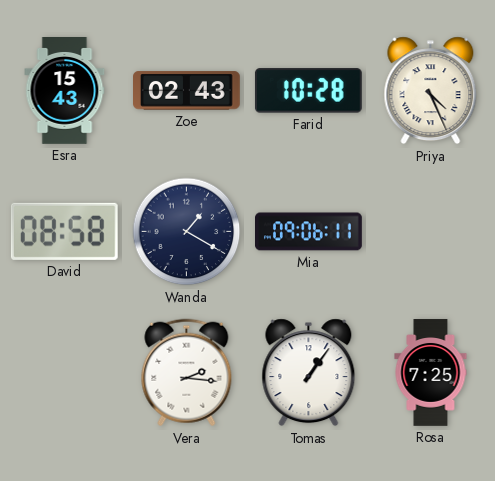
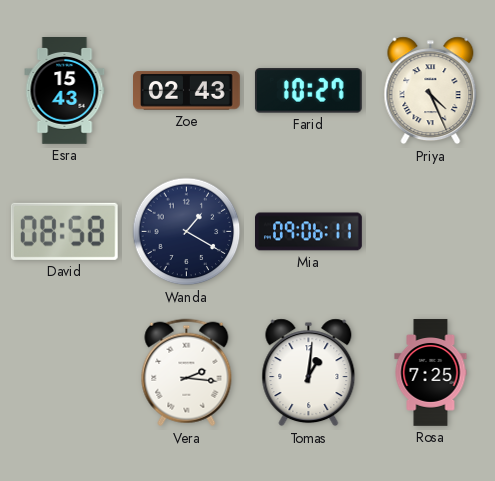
Farid: 10:28 -> 10:27 (308, 91)
Tomas: 1:06 -> 1:01 (309, 373)
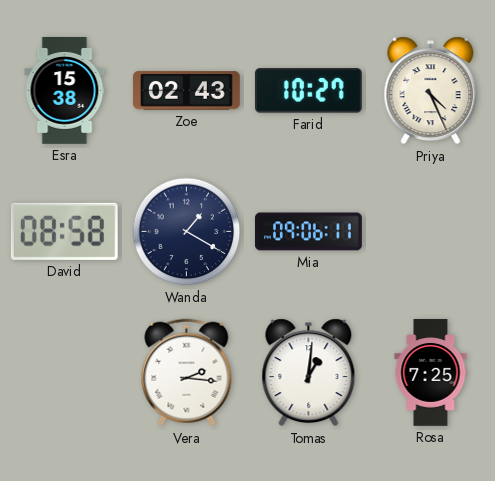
Esra: 15:43 -> 15:38 (65, 91)
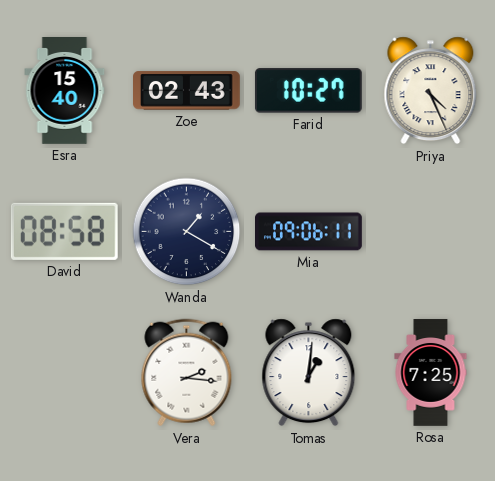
Esra: 15:38 -> 15:40 (65, 91)
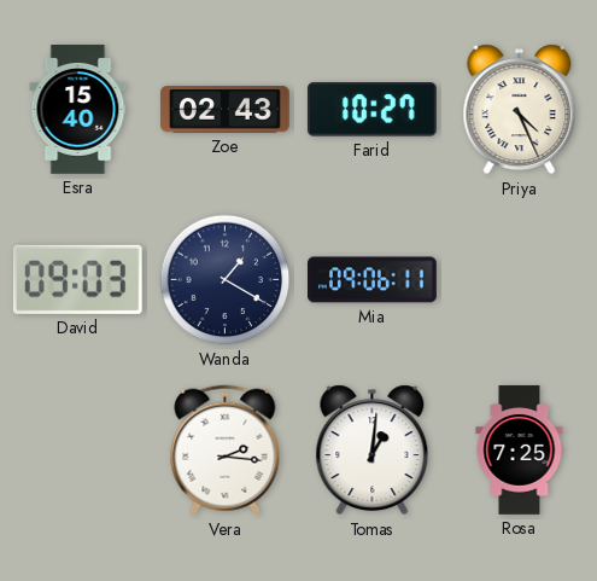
David: 08:58 -> 09:03 (77, 279)
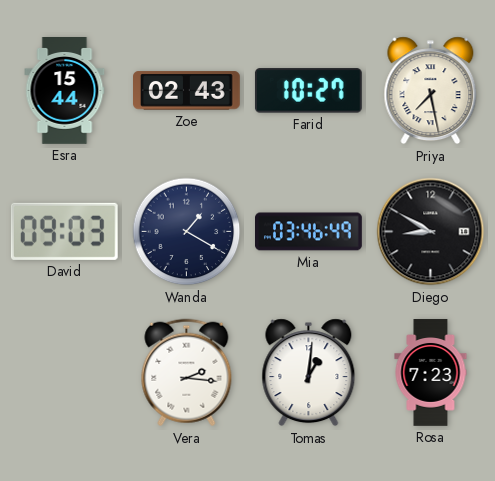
Esra: 15:40 -> 15:44 (65, 91)
Priya: 4:26 -> 7:28 (431, 91)
Mia: 09:06 -> 03:46 (309, 232)
Diego: none -> 8:50 (431, 232)
Rosa: 7:25 -> 7:23 (431, 373)
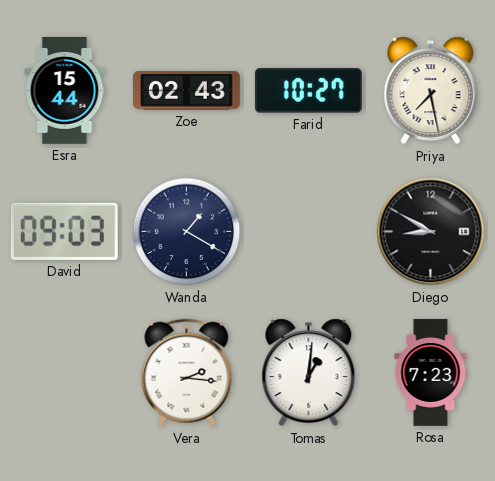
Mia: 03:46 -> none (309, 232)
